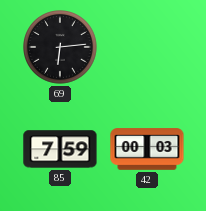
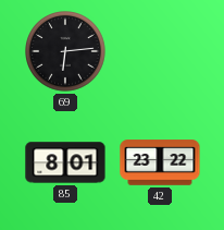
85: 7:59 -> 8:01 (65, 162)
42: 00:03 -> 23:22 (160, 162)
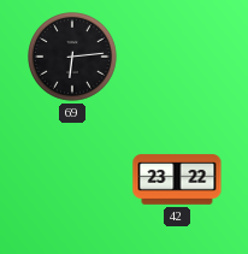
85: 8:01 -> none (65, 162)
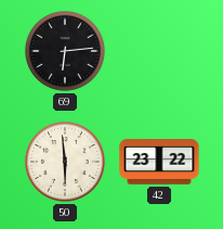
50: none -> 5:59 (66, 163)
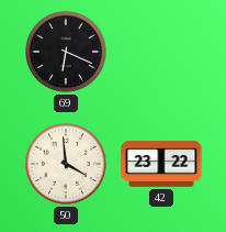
69: 6:14 -> 6:19 (67, 53)
50: 5:59 -> 3:59 (67, 165)
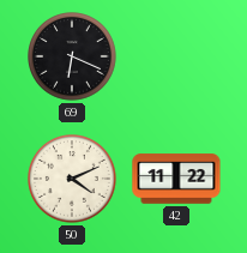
50: 3:59 -> 4:11 (73, 180)
42: 23:22 -> 11:22 (176, 179)
